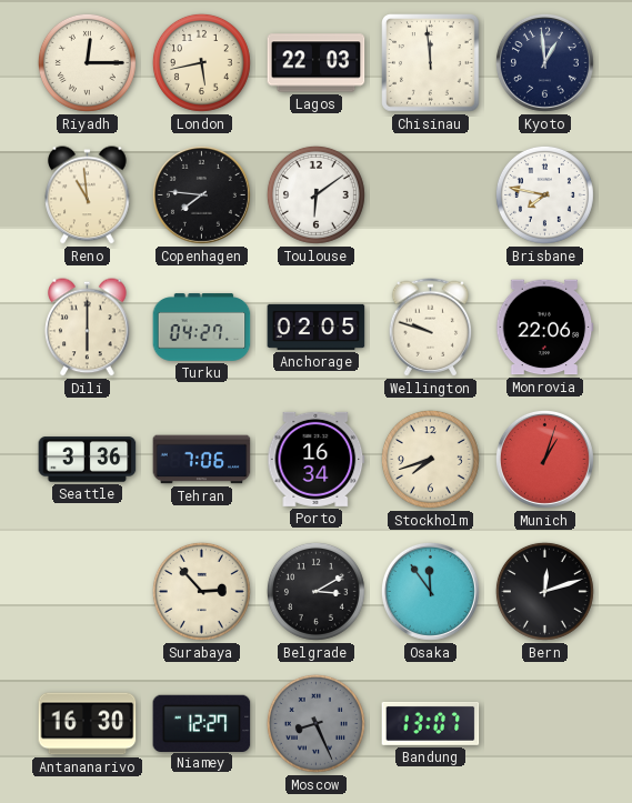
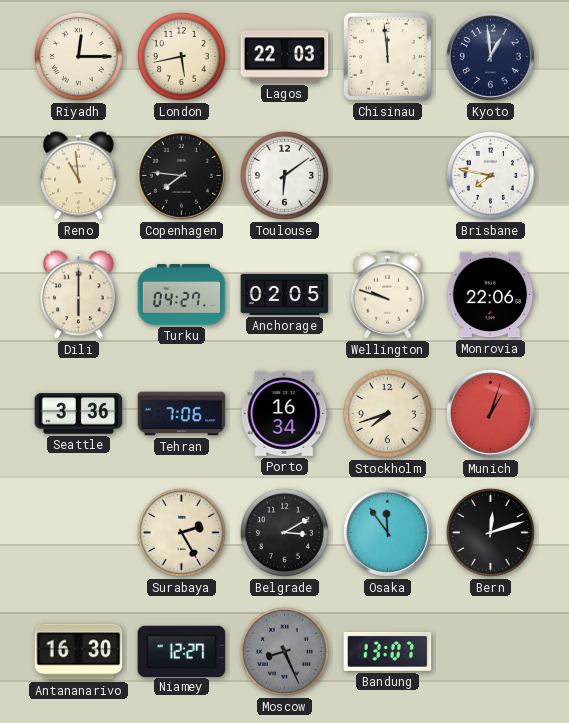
Surabaya: 2:53 -> 2:25 (181, 532)
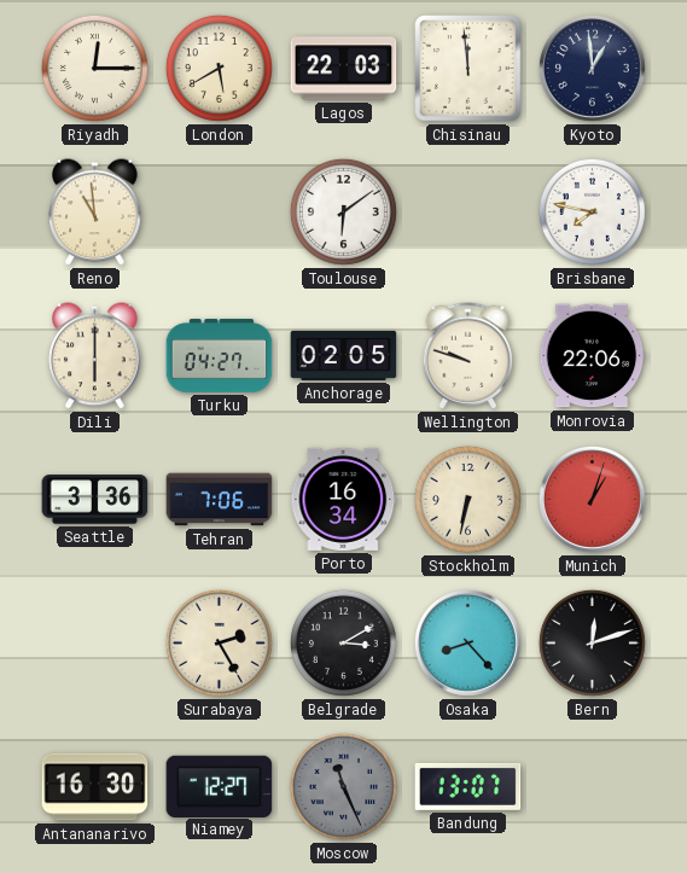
London: 5:43 -> 5:40 (219, 68)
Copenhagen: 7:46 -> none (181, 175)
Stockholm: 7:42 -> 6:32 (467, 499)
Osaka: 11:54 -> 8:23 (467, 642)
Moscow: 8:26 -> 11:26 (343, 786)
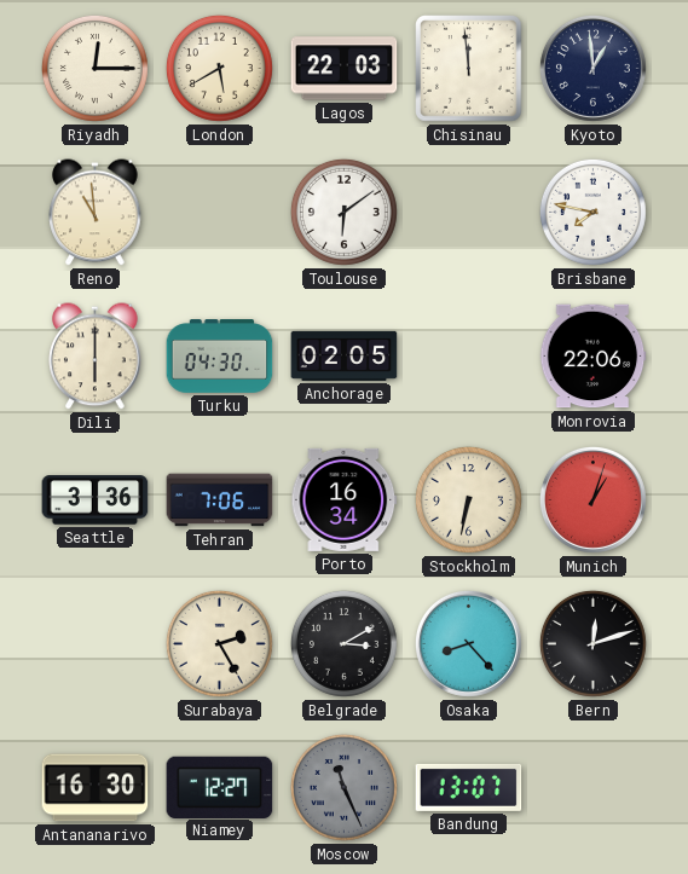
Turku: 04:27 -> 04:30 (220, 357)
Wellington: 9:48 -> none (468, 356)
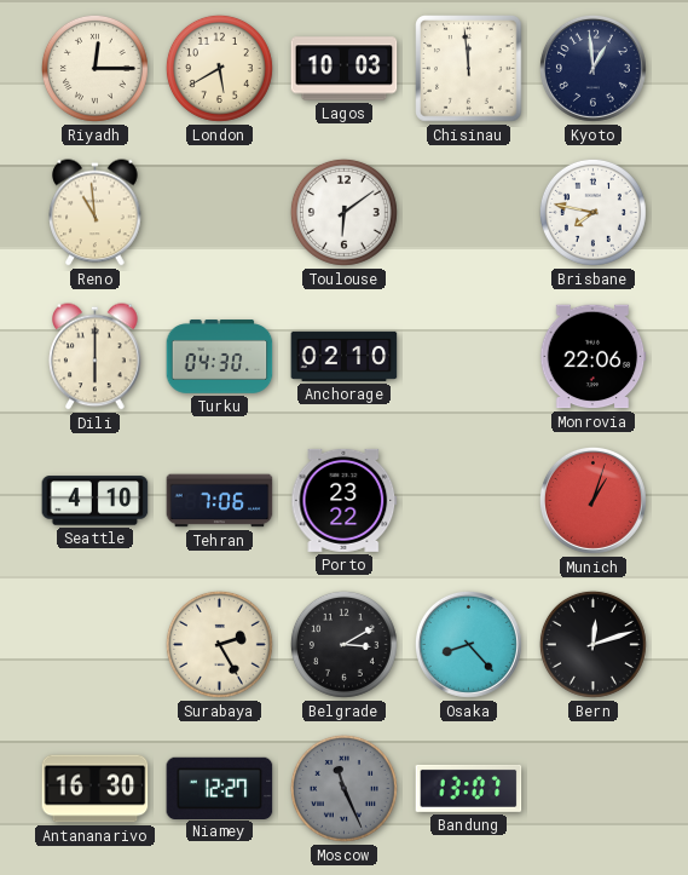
Lagos: 22:03 -> 10:03 (345, 69)
Anchorage: 02:05 -> 02:10 (345, 356)
Seattle: 3:36 -> 4:10 (96, 501)
Porto: 16:34 -> 23:22 (345, 500)
Stockholm: 6:32 -> none (468, 499)
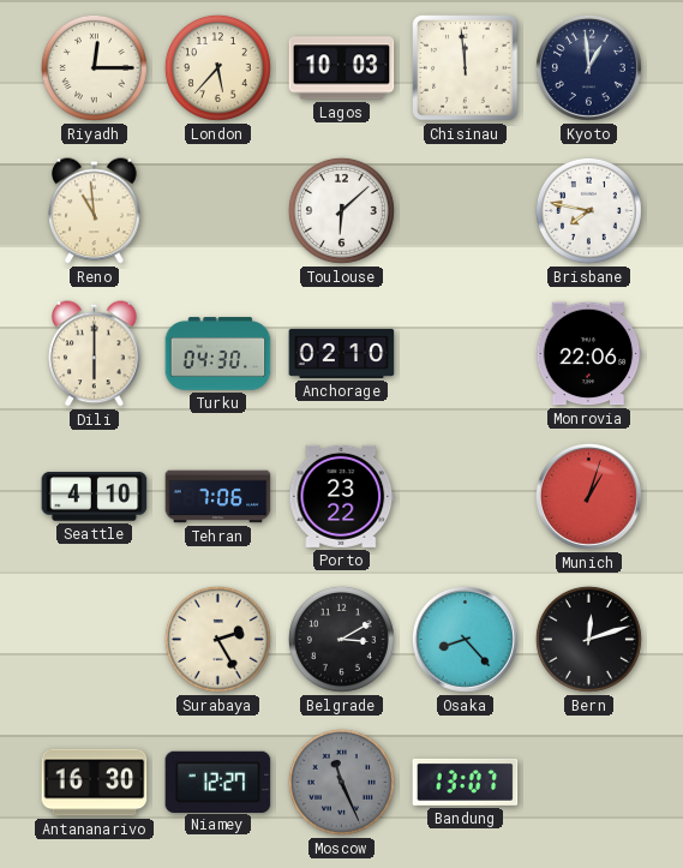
London: 5:40 -> 5:37 (217, 67)
Toulouse: 6:09 -> 6:08 (341, 210)
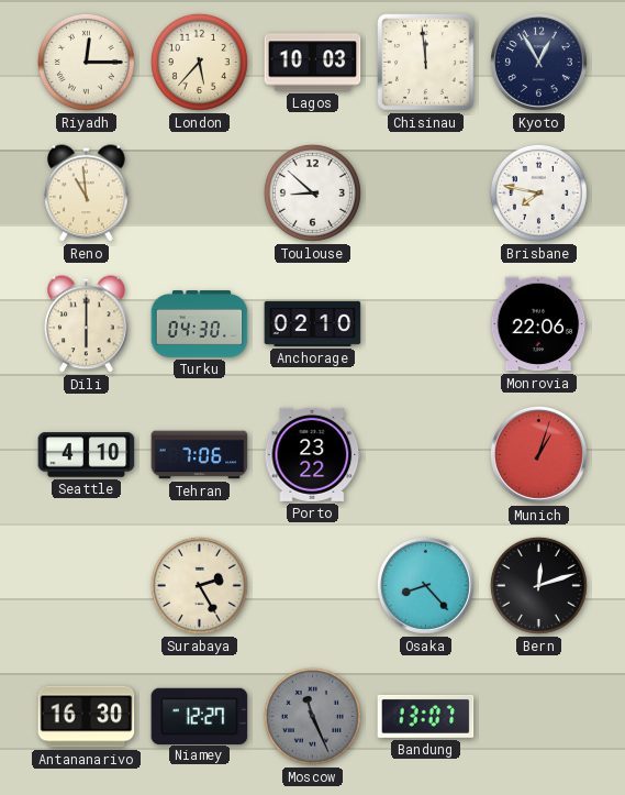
Kyoto: 12:59 -> 12:55 (538, 62)
Toulouse: 6:08 -> 8:52 (312, 192)
Belgrade: 3:10 -> none (341, 639)
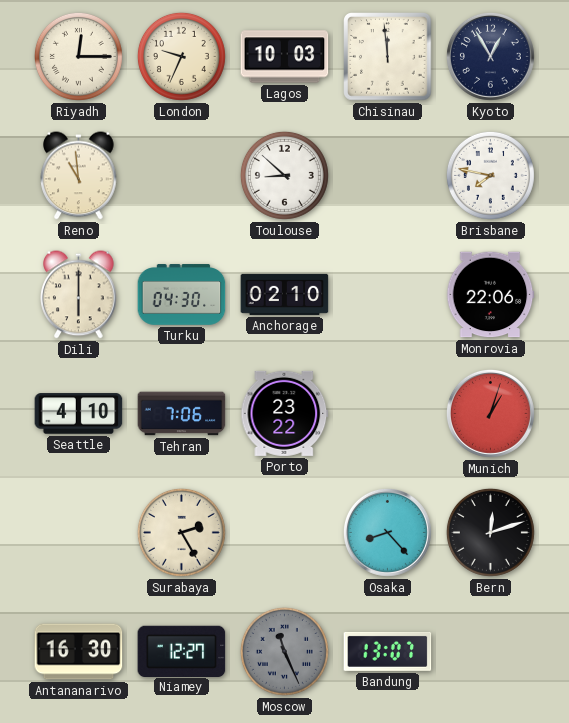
London: 5:37 -> 9:34 (181, 56)
